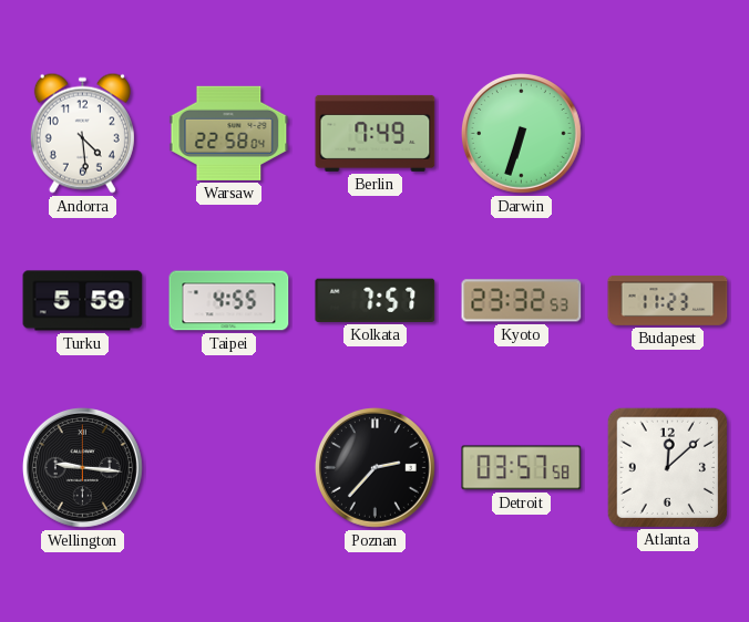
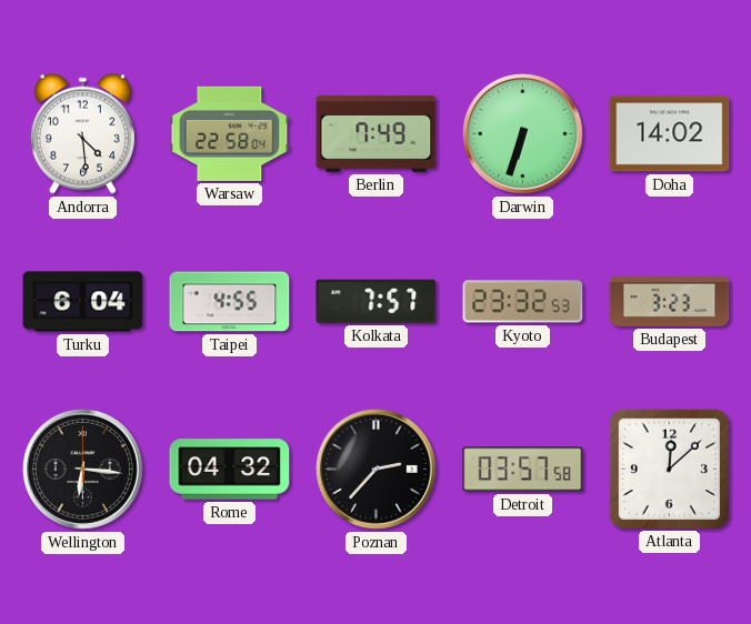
Doha: none -> 14:02 (670, 134)
Turku: 5:59 -> 6:04 (83, 302)
Budapest: 11:23 -> 3:23 (670, 301)
Wellington: 9:16 -> 6:16 (82, 469)
Rome: none -> 04:32 (230, 470)
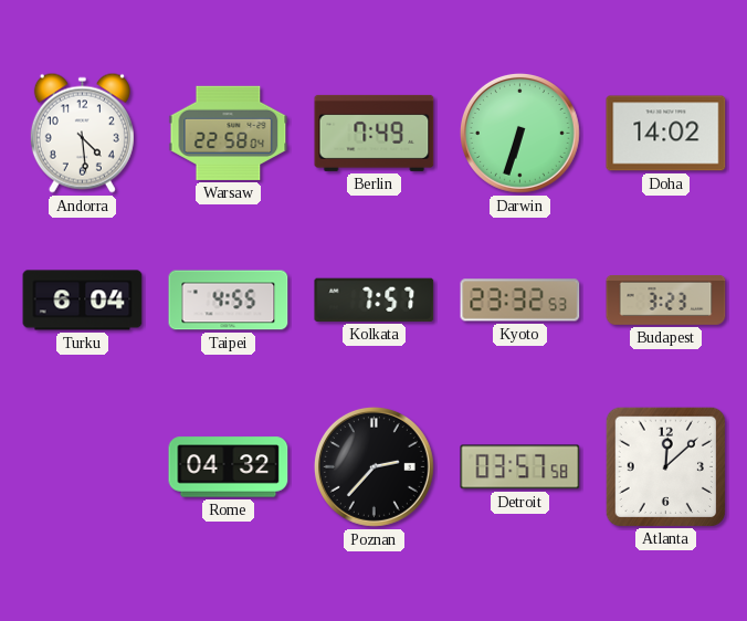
Wellington: 6:16 -> none (82, 469)
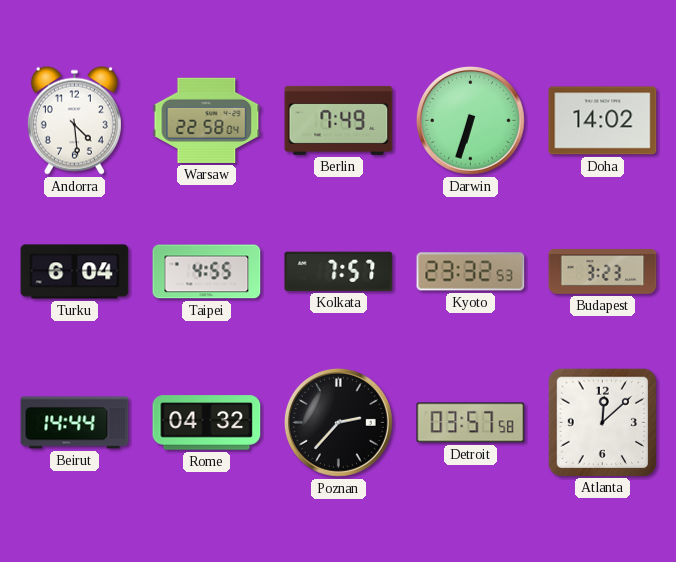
Beirut: none -> 14:44 (75, 423)
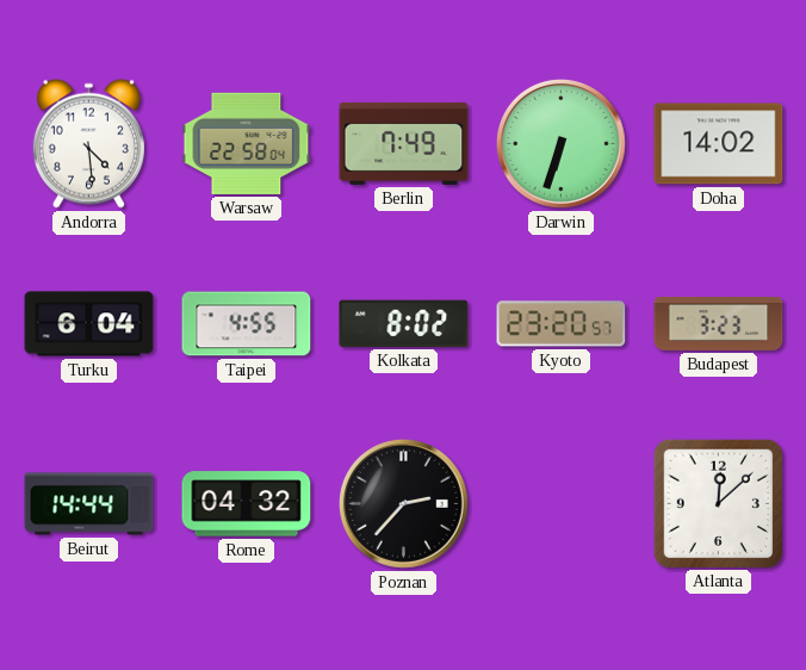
Kolkata: 7:57 -> 8:02 (404, 323)
Kyoto: 23:32 -> 23:20 (562, 324)
Detroit: 03:57 -> none (471, 423)
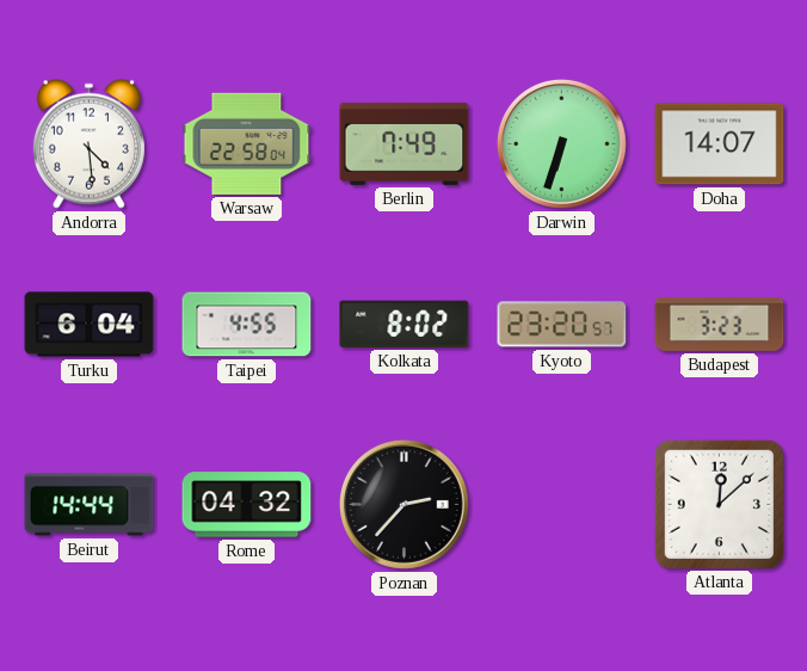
Doha: 14:02 -> 14:07 (720, 144)
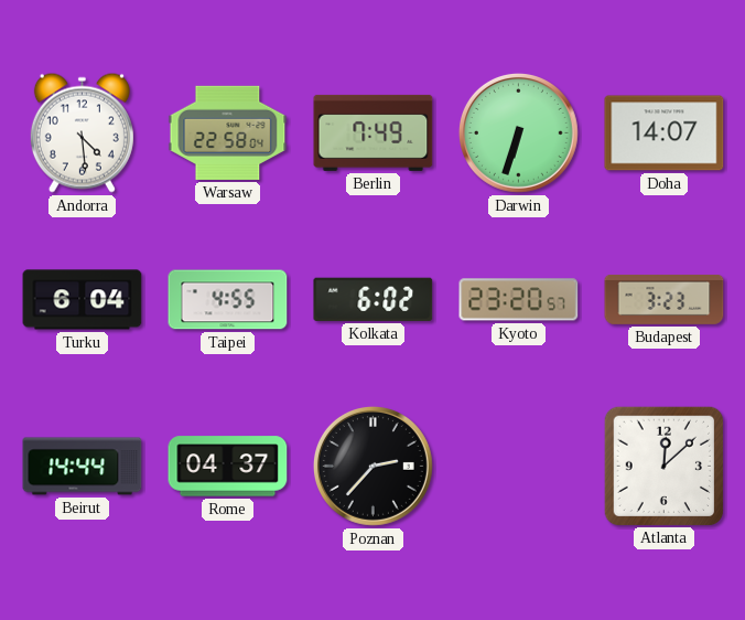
Kolkata: 8:02 -> 6:02 (374, 299)
Rome: 04:32 -> 04:37 (228, 467)
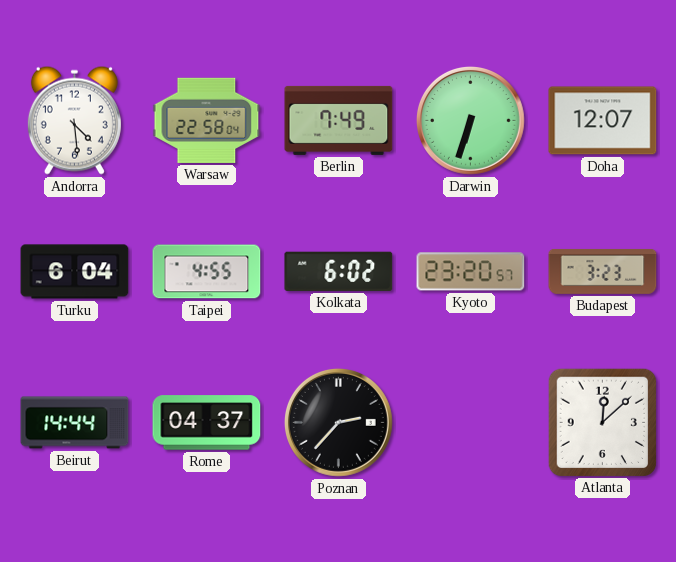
Doha: 14:07 -> 12:07 (603, 121)
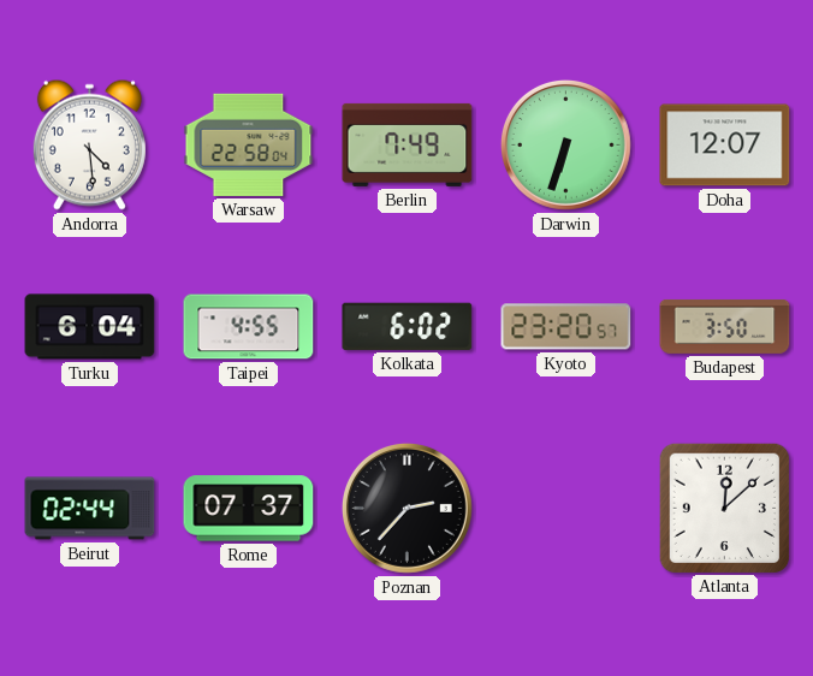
Budapest: 3:23 -> 3:50 (725, 326)
Beirut: 14:44 -> 02:44 (90, 509)
Rome: 04:37 -> 07:37 (249, 509)
